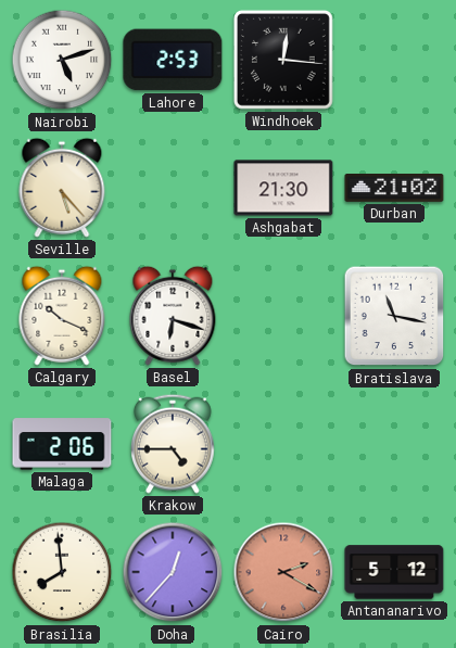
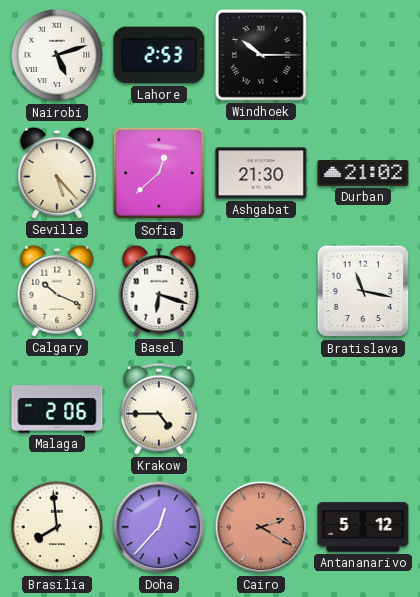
Windhoek: 12:16 -> 10:15 (261, 55)
Sofia: none -> 12:38 (159, 173)
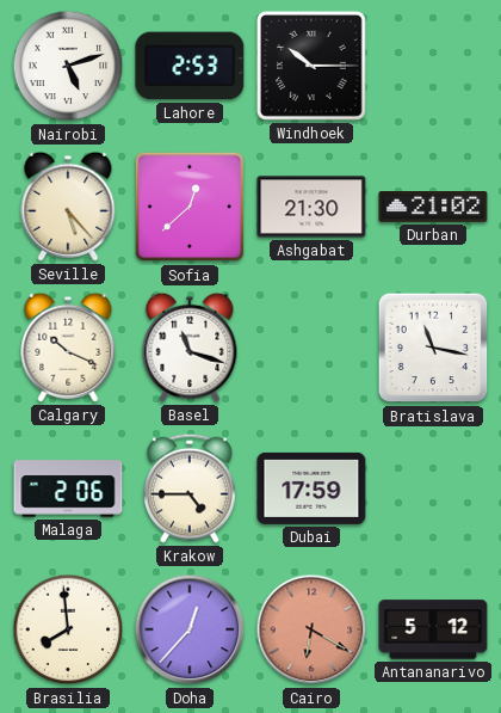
Basel: 6:18 -> 11:18 (190, 348)
Dubai: none -> 17:59 (311, 488)
Cairo: 2:20 -> 6:20 (311, 629)
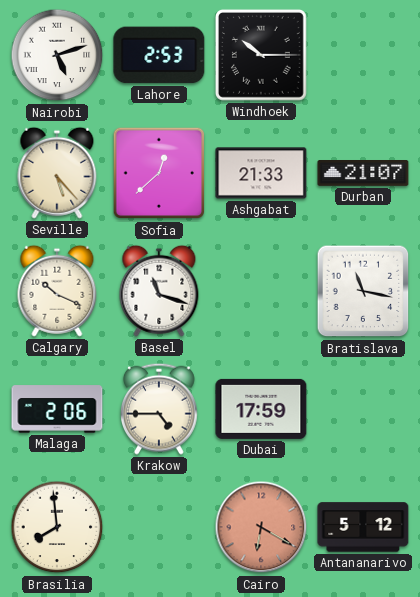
Ashgabat: 21:30 -> 21:33 (261, 173)
Durban: 21:02 -> 21:07 (363, 174)
Doha: 12:37 -> none (190, 629)
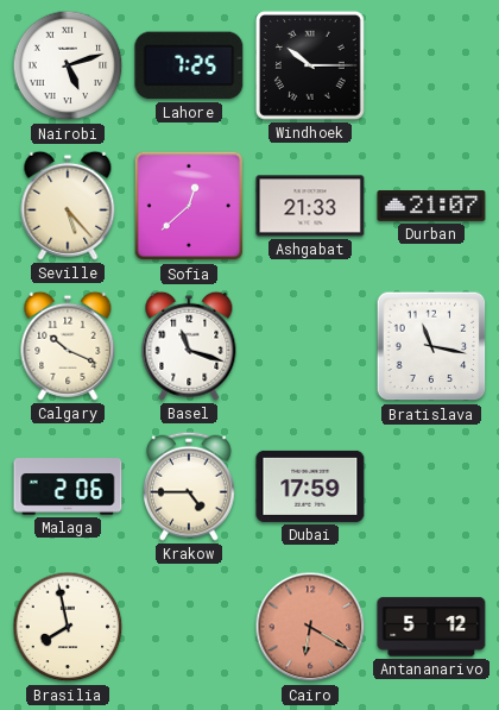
Lahore: 2:53 -> 7:25 (189, 65)
Brasilia: 7:59 -> 7:58 (68, 627)
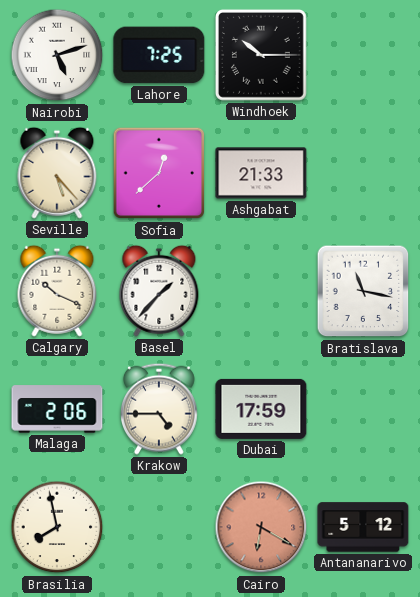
Durban: 21:07 -> none (431, 207)
Basel: 11:18 -> 1:37 (159, 291)
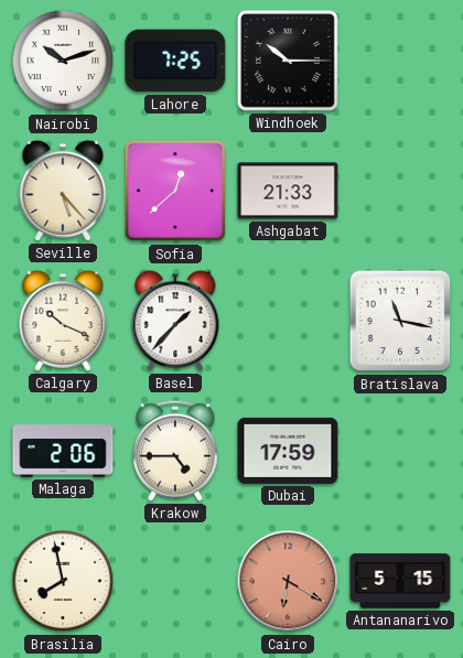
Nairobi: 5:12 -> 10:12 (63, 61)
Antananarivo: 5:12 -> 5:15 (400, 581)
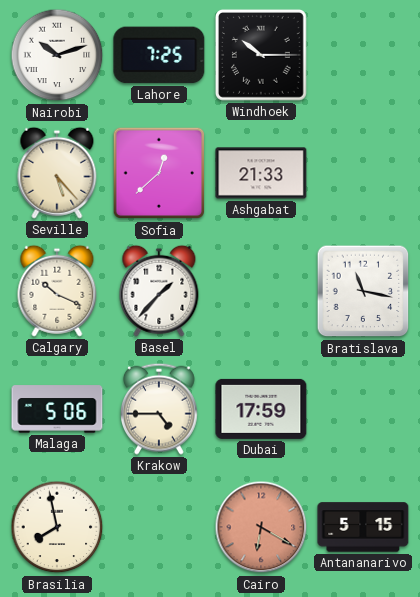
Malaga: 2:06 -> 5:06 (57, 409)
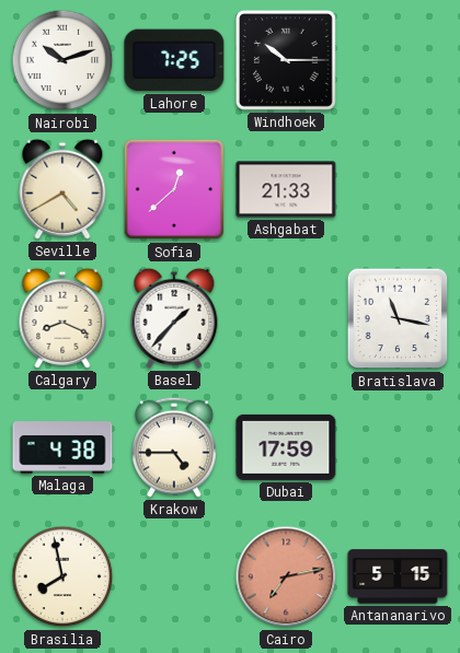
Seville: 5:23 -> 4:40 (62, 189)
Calgary: 10:19 -> 8:19 (62, 318)
Malaga: 5:06 -> 4:38 (62, 447)
Cairo: 6:20 -> 7:13 (286, 576)
